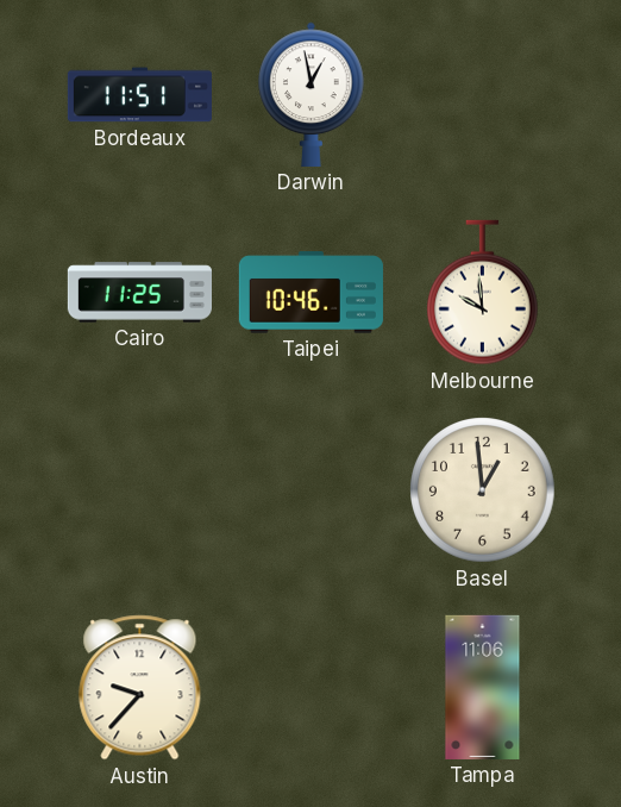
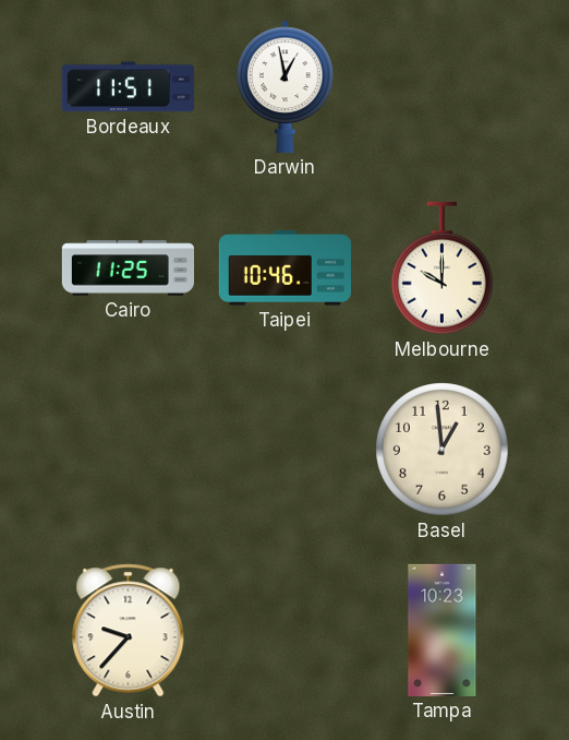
Melbourne: 9:59 -> 10:00 (443, 268)
Tampa: 11:06 -> 10:23 (443, 630)
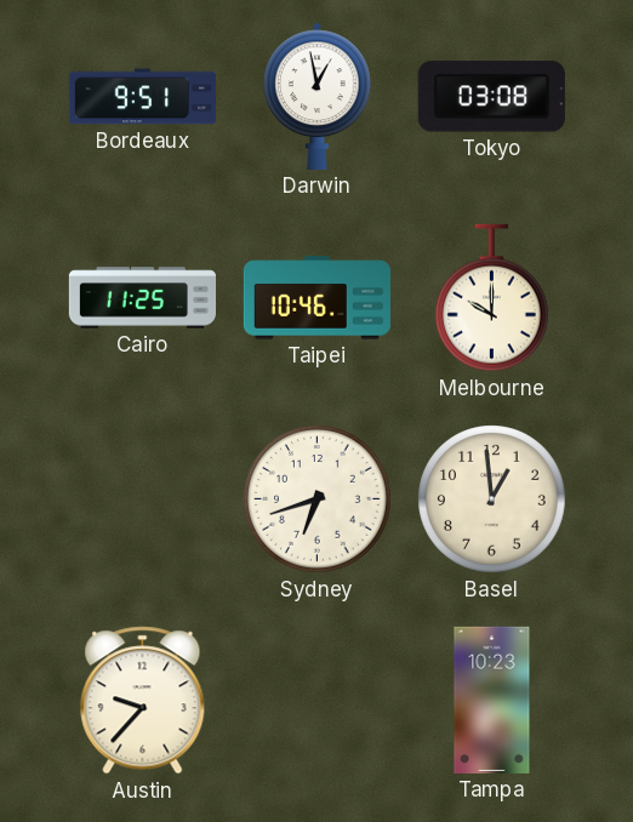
Bordeaux: 11:51 -> 9:51 (142, 97)
Tokyo: none -> 03:08 (491, 97)
Sydney: none -> 6:42 (318, 500)
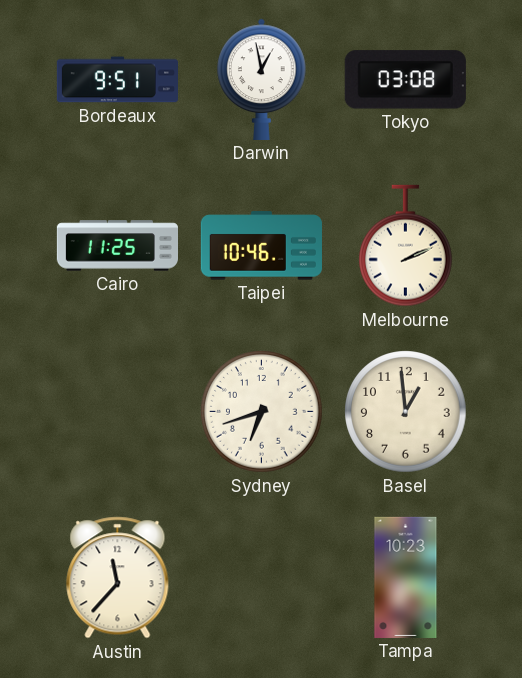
Melbourne: 10:00 -> 2:11 (406, 246)
Austin: 9:37 -> 11:37 (118, 578)
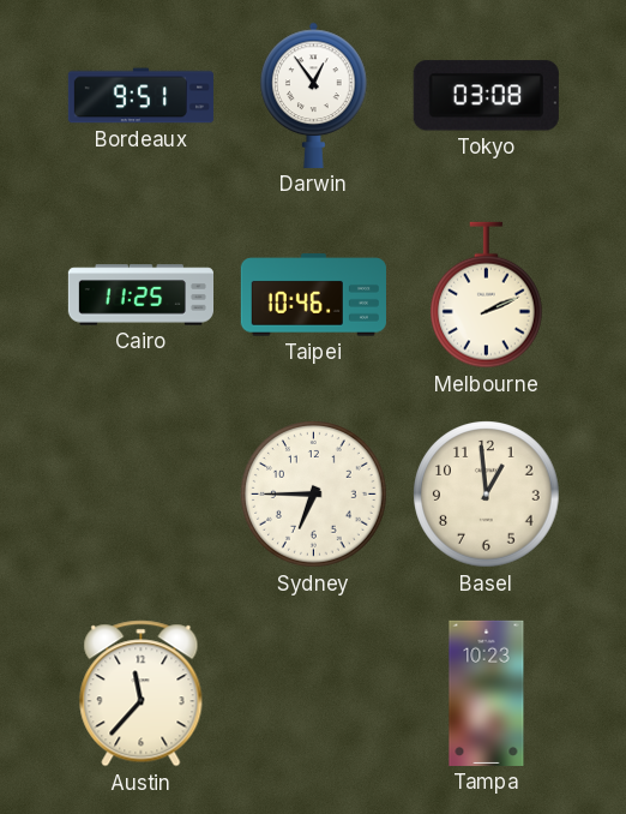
Darwin: 12:58 -> 12:54 (314, 95)
Sydney: 6:42 -> 6:45 (314, 495)
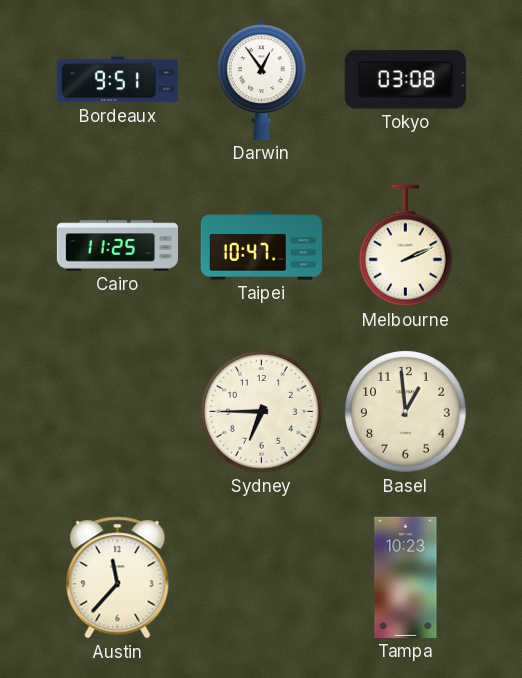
Taipei: 10:46 -> 10:47 (261, 246)
